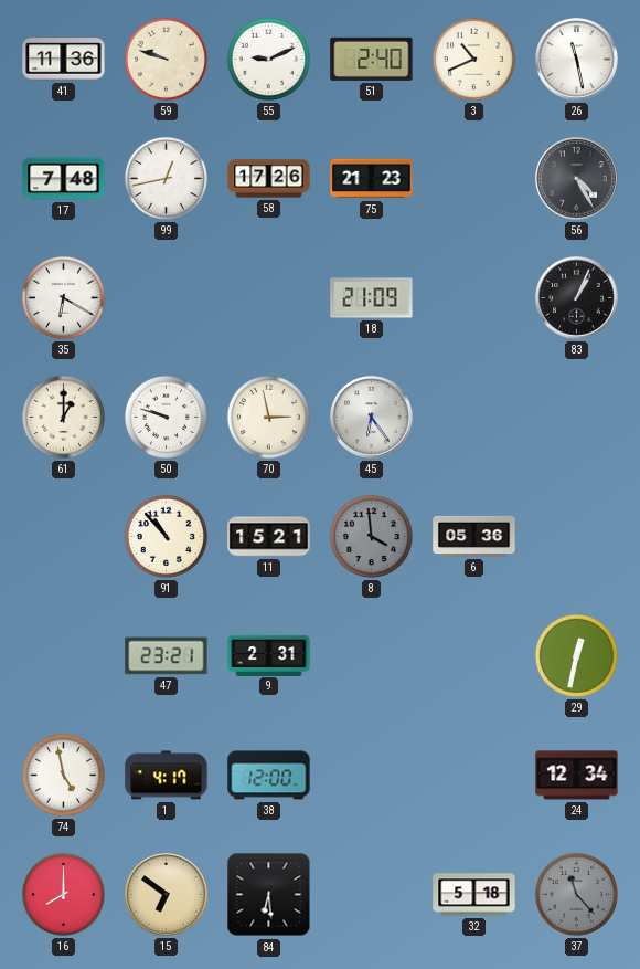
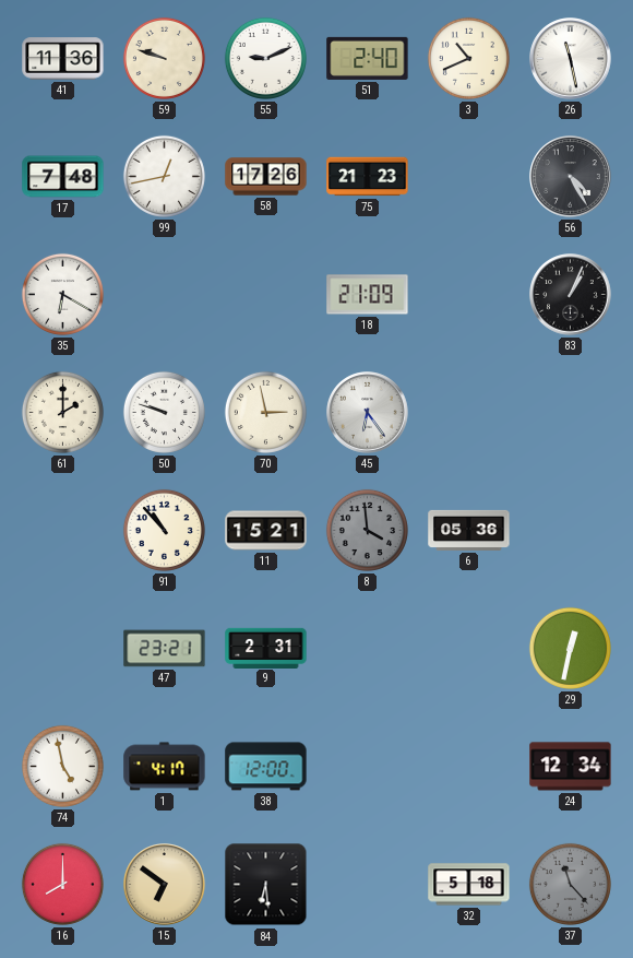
61: 1:00 -> 2:00 (62, 412)
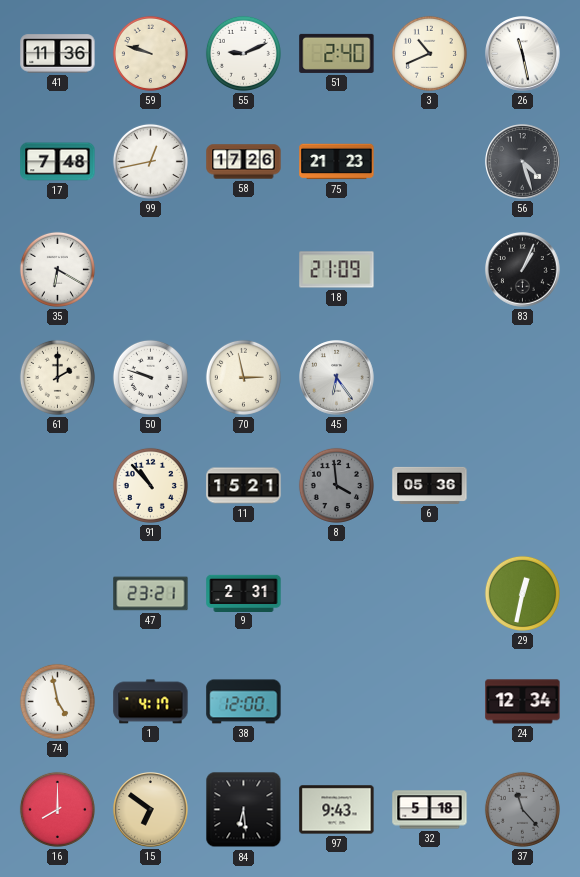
56: 4:25 -> 4:27 (523, 162)
97: none -> 9:43 (337, 810)
